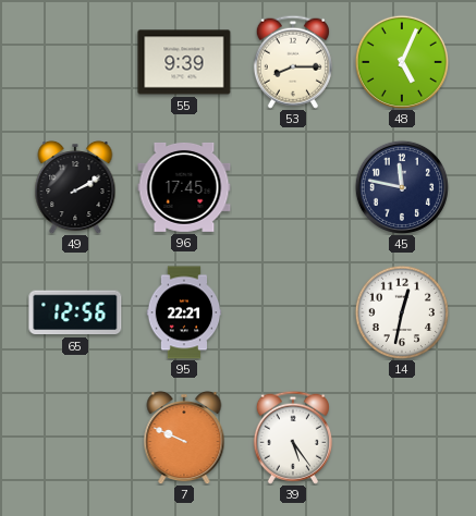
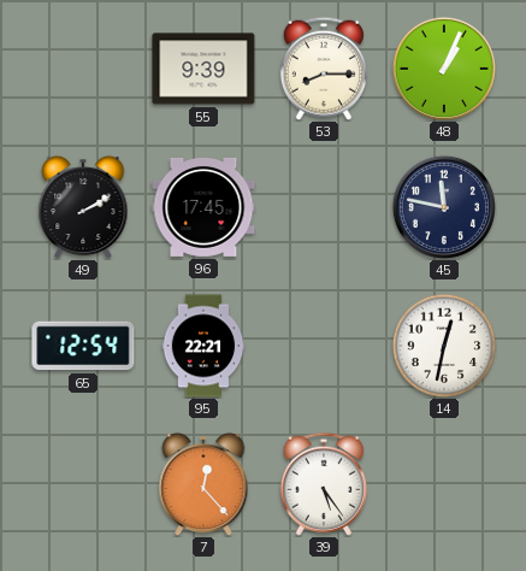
48: 5:04 -> 1:04 (444, 69)
65: 12:56 -> 12:54 (83, 346)
7: 9:49 -> 12:23 (203, 484)
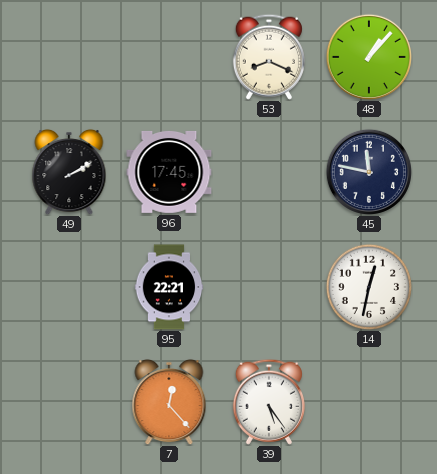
55: 9:39 -> none (203, 69)
53: 8:15 -> 8:19 (269, 57)
48: 1:04 -> 1:07 (369, 57)
65: 12:54 -> none (83, 346)
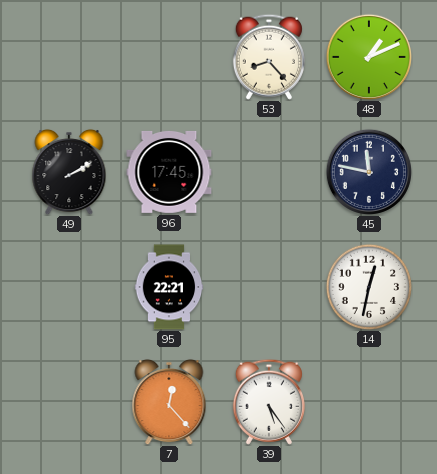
53: 8:19 -> 8:23 (269, 57)
48: 1:07 -> 1:11 (369, 57)
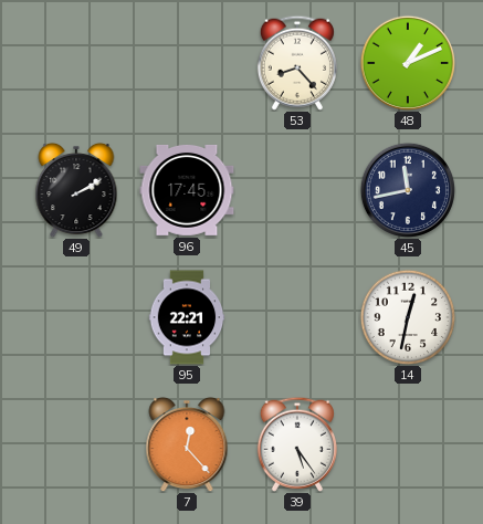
45: 11:47 -> 11:43 (408, 190)
